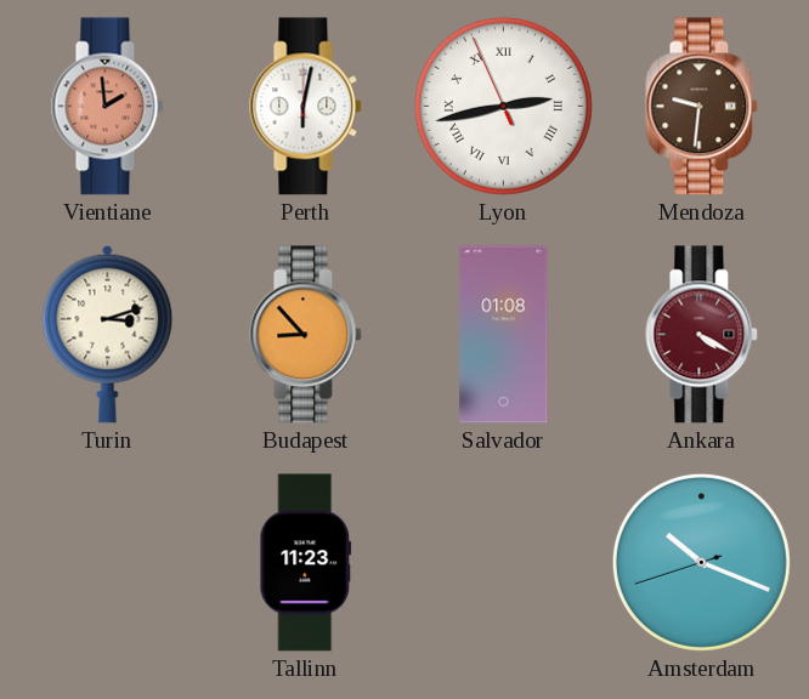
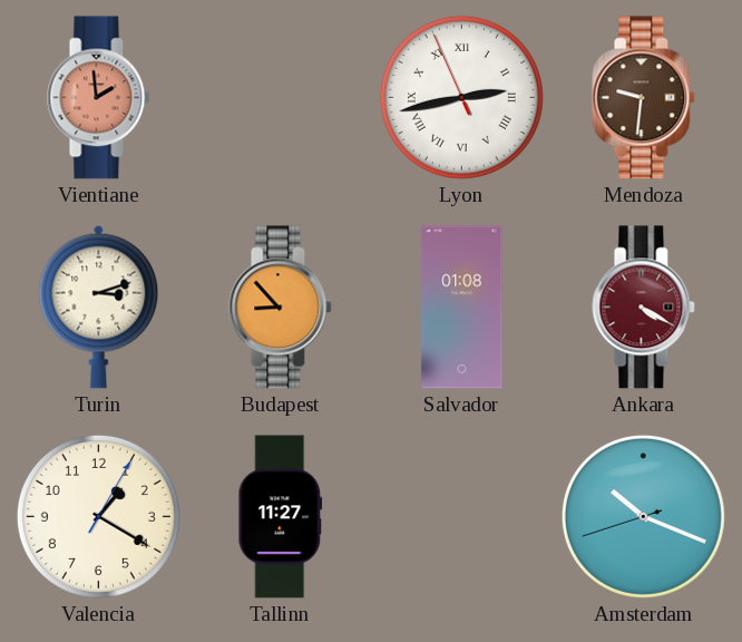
Perth: 6:02 -> none (306, 107)
Valencia: none -> 1:20 (98, 516)
Tallinn: 11:23 -> 11:27 (281, 517)
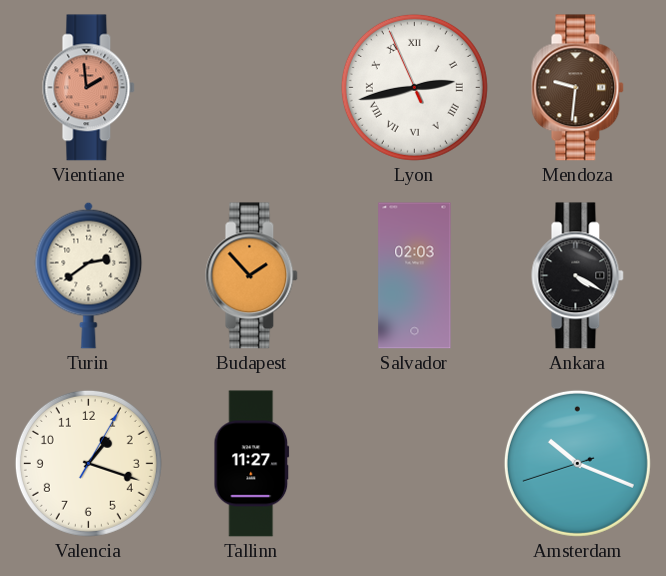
Turin: 3:12 -> 2:39 (89, 275)
Budapest: 8:53 -> 1:53 (252, 276)
Salvador: 01:08 -> 02:03 (415, 276)
Ankara dial: burgundy -> black (578, 276)
Valencia: 1:20 -> 1:18 (88, 463)
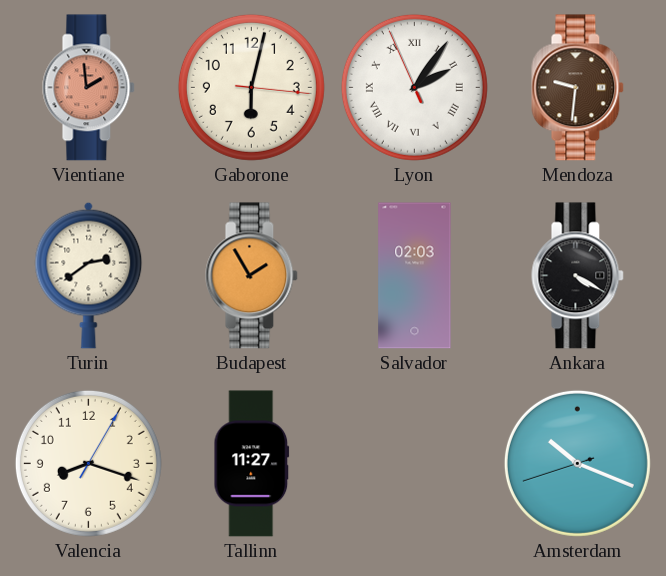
Gaborone: none -> 6:02 (251, 87)
Lyon: 2:42 -> 2:05 (414, 87)
Budapest: 1:53 -> 1:55 (252, 276)
Valencia: 1:18 -> 8:18 (88, 463)
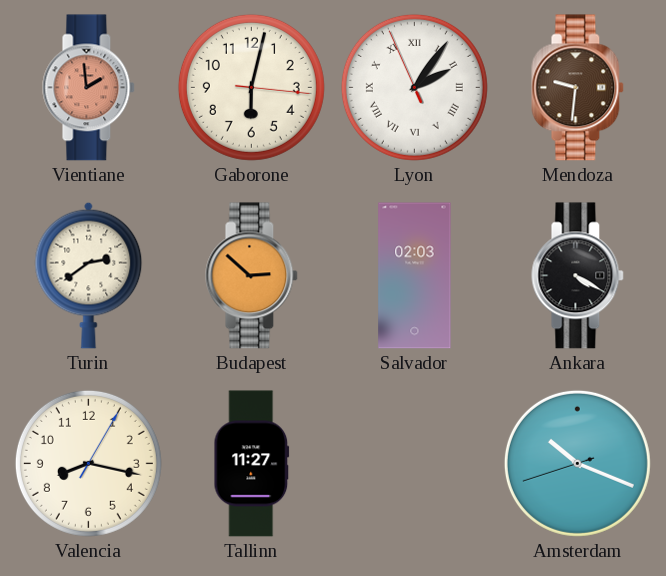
Budapest: 1:55 -> 2:52 (252, 276)
Valencia: 8:18 -> 8:17 (88, 463)
